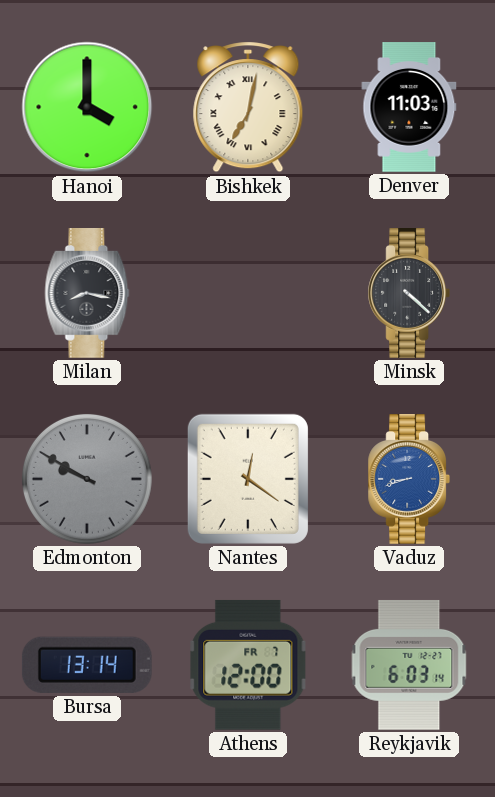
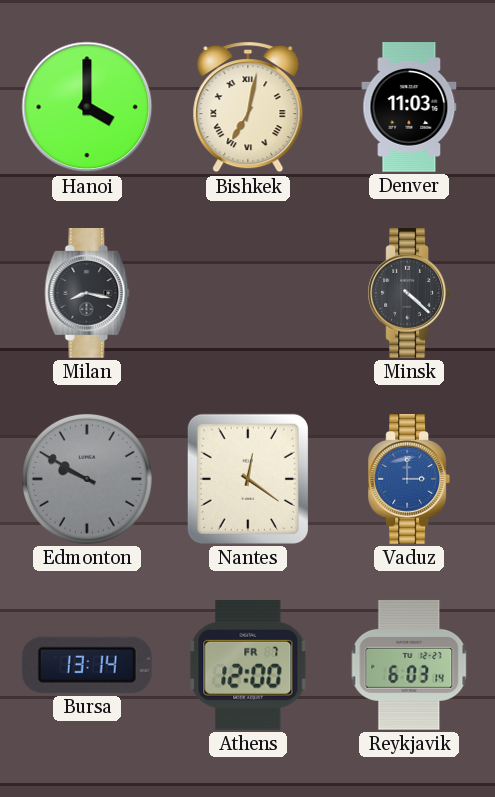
Vaduz: 8:42 -> 3:00 (408, 480)
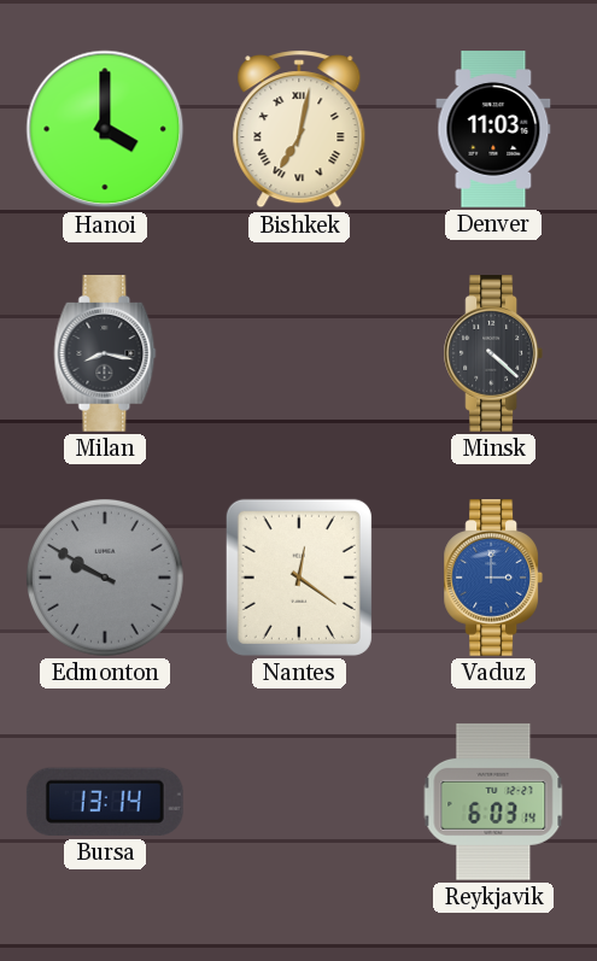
Athens: 12:00 -> none (248, 665)
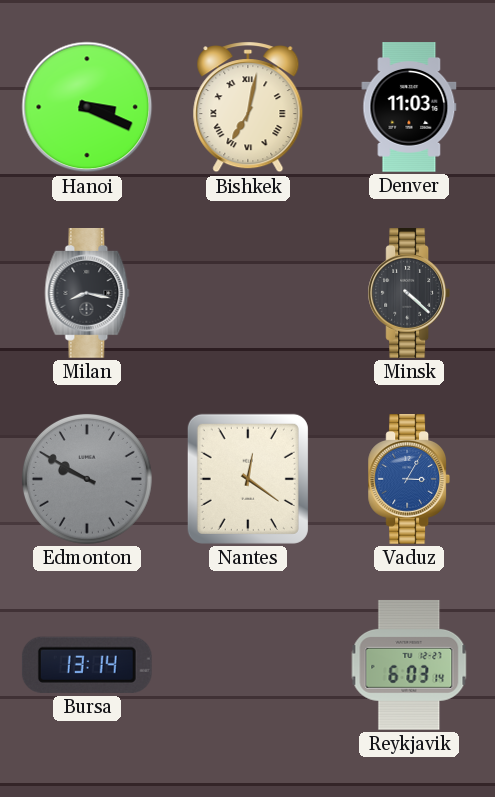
Hanoi: 4:00 -> 3:19 (87, 107)
Vaduz: 3:00 -> 3:05 (408, 480)
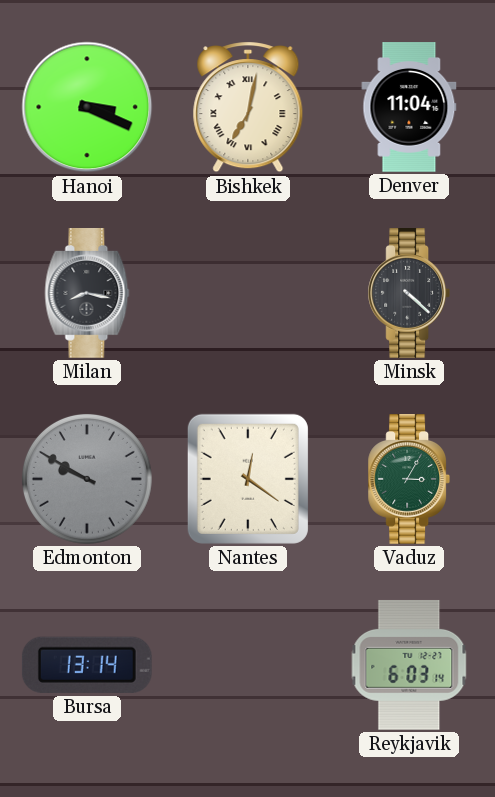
Denver: 11:03 -> 11:04 (409, 107)
Vaduz dial: blue -> green (408, 480)
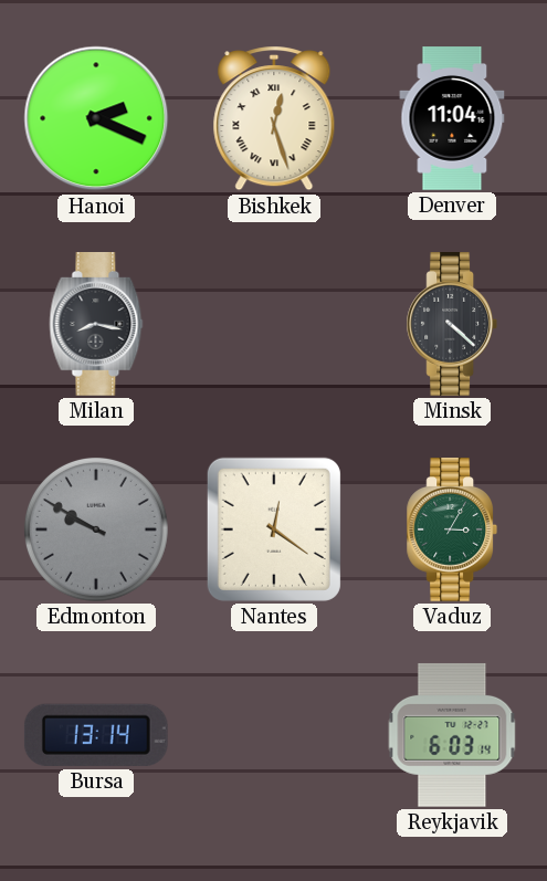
Hanoi: 3:19 -> 2:19 (96, 118)
Bishkek: 7:02 -> 12:27 (274, 118)
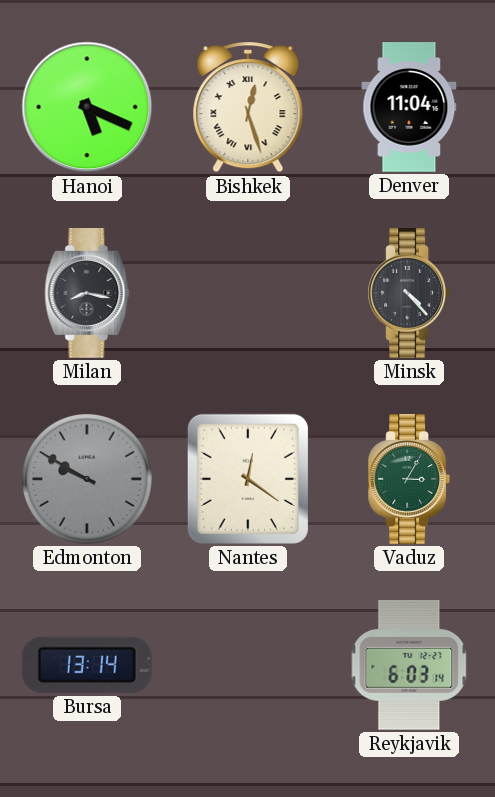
Hanoi: 2:19 -> 5:19 (87, 107)
Minsk: 4:22 -> 4:23 (408, 294)
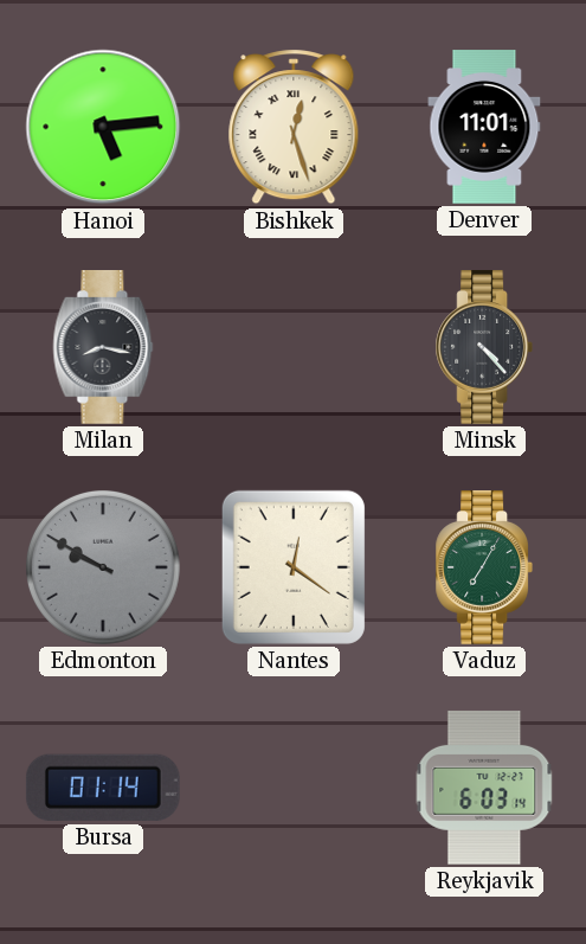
Hanoi: 5:19 -> 5:14 (103, 127)
Denver: 11:04 -> 11:01 (484, 127)
Vaduz: 3:05 -> 7:05 (483, 569)
Bursa: 13:14 -> 01:14 (103, 788)
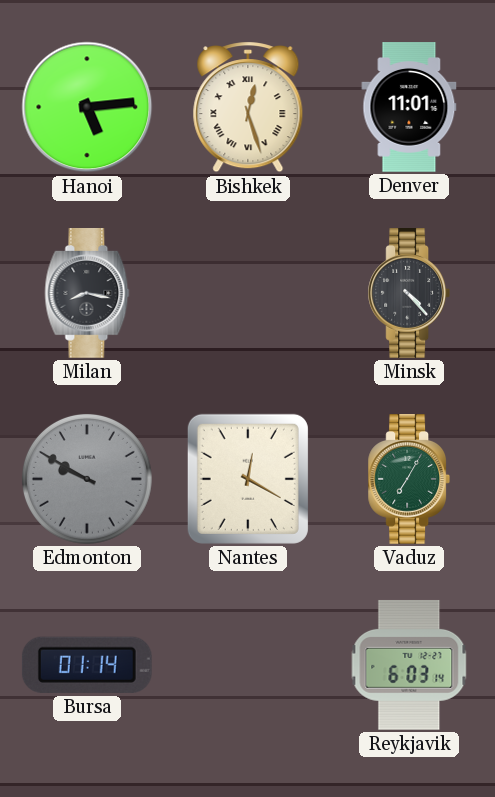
Nantes: 12:21 -> 12:20 (248, 479)
